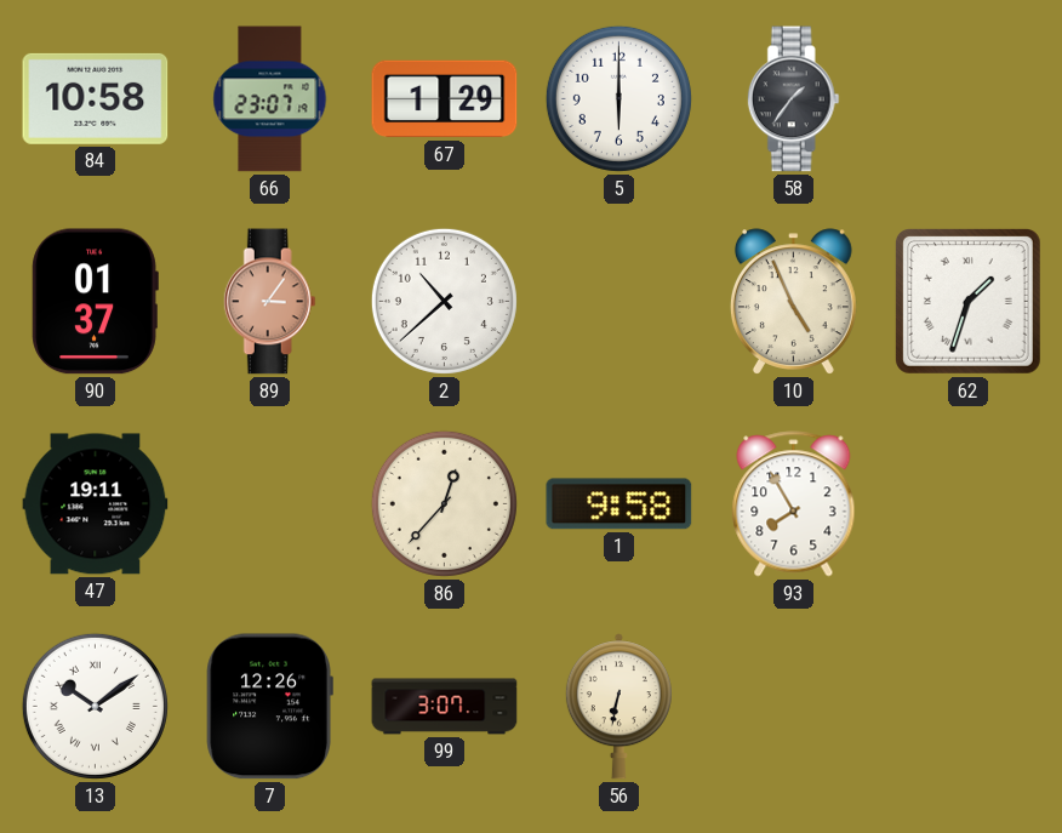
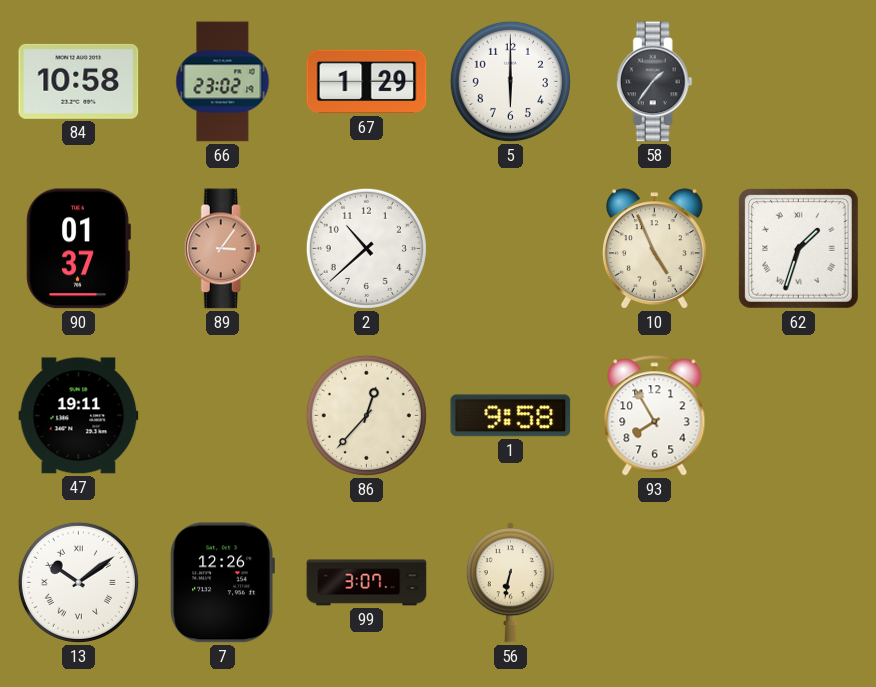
66: 23:07 -> 23:02 (223, 82)
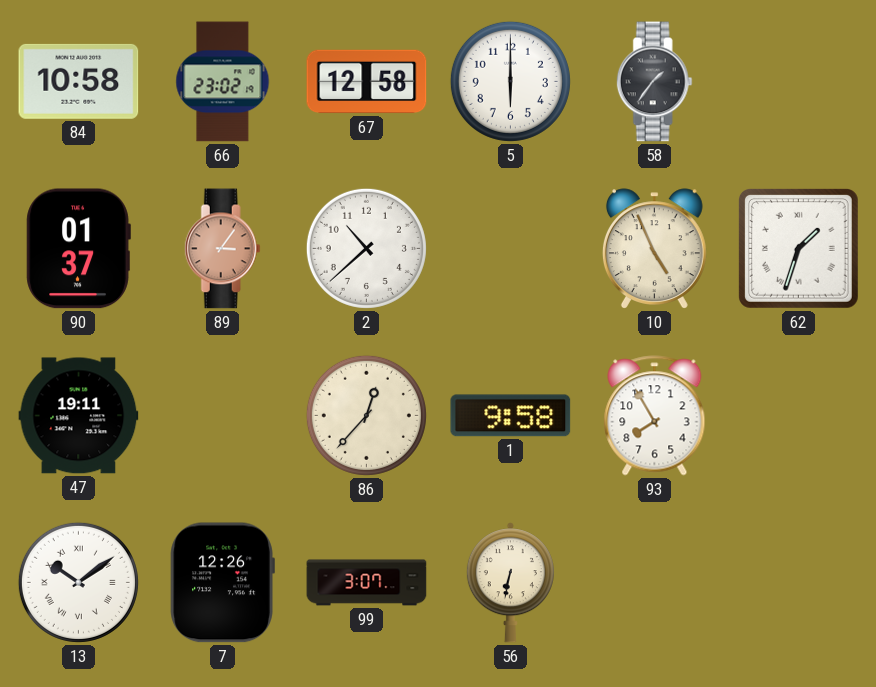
67: 1:29 -> 12:58 (367, 82)
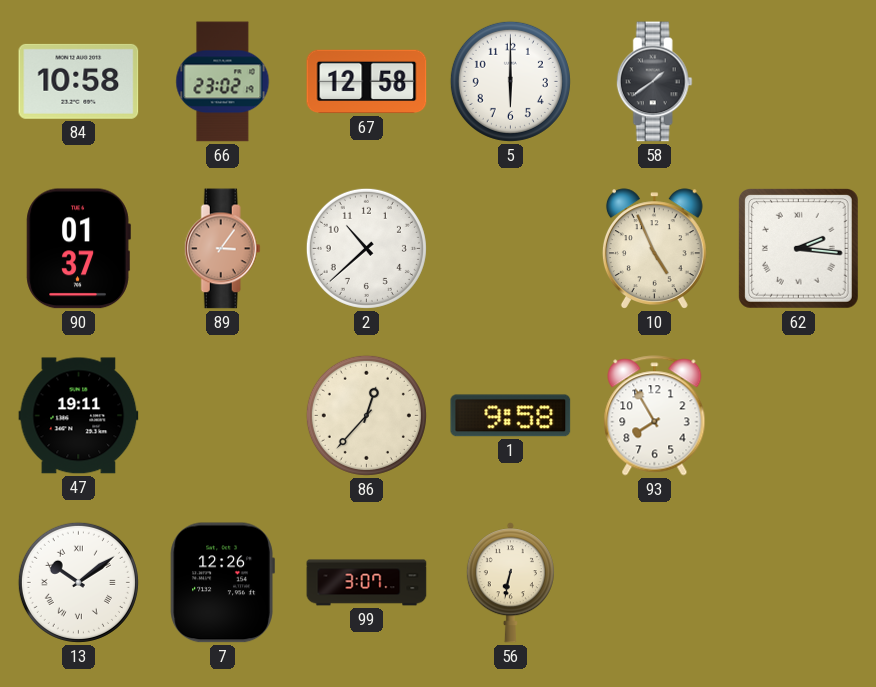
58: 1:36 -> 1:39 (654, 82)
62: 1:33 -> 2:16 (798, 248)
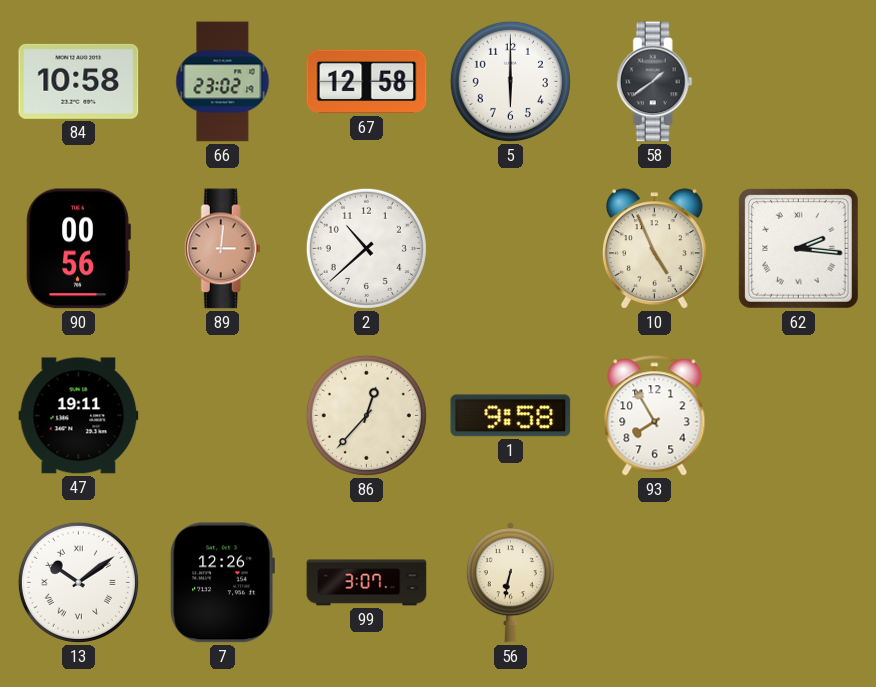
90: 01:37 -> 00:56 (78, 249)
89: 3:06 -> 3:01 (222, 249)
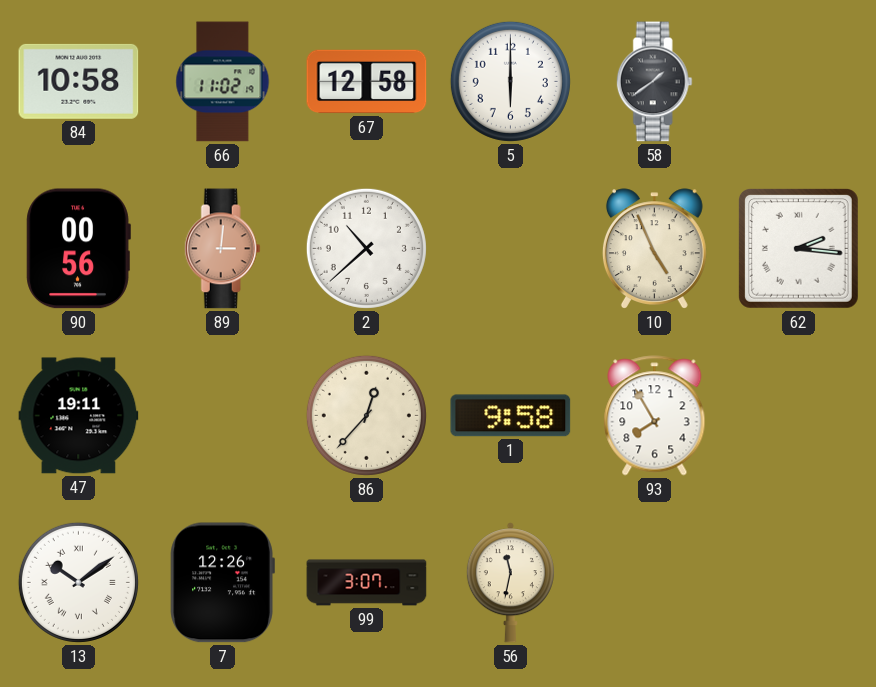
66: 23:02 -> 11:02 (223, 82)
56: 6:32 -> 11:32 (510, 583)
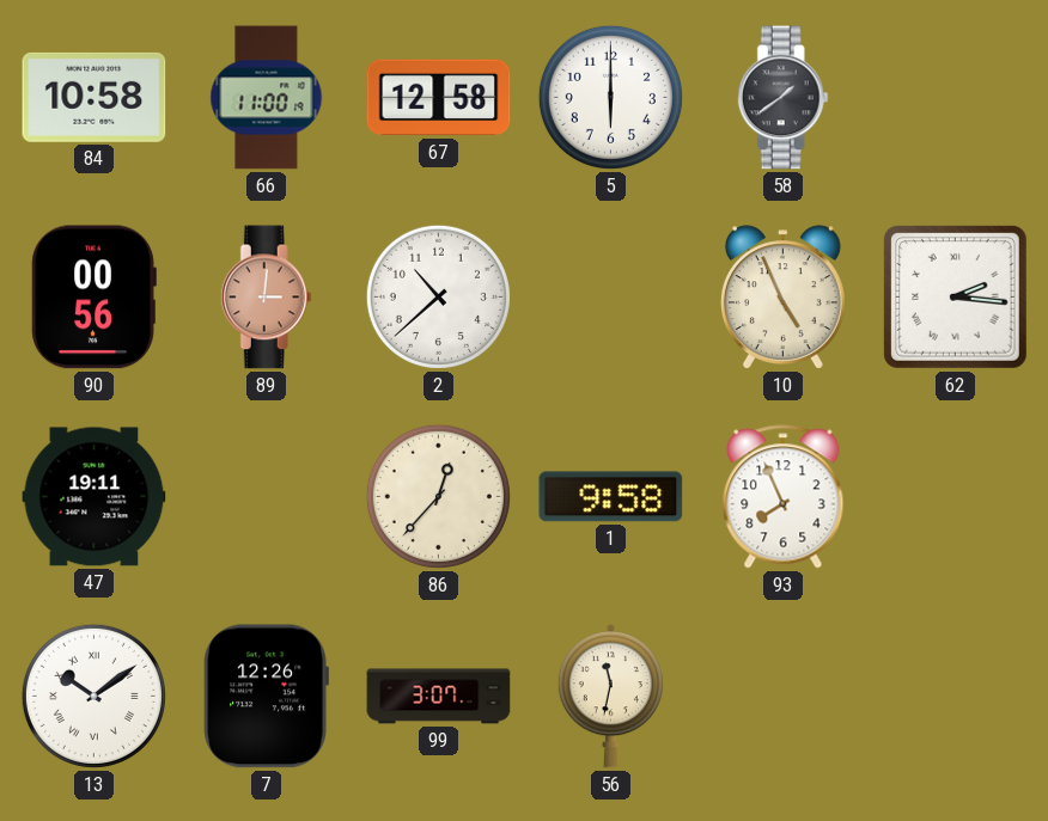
66: 11:02 -> 11:00 (267, 98)
93: 7:55 -> 7:56 (784, 497)
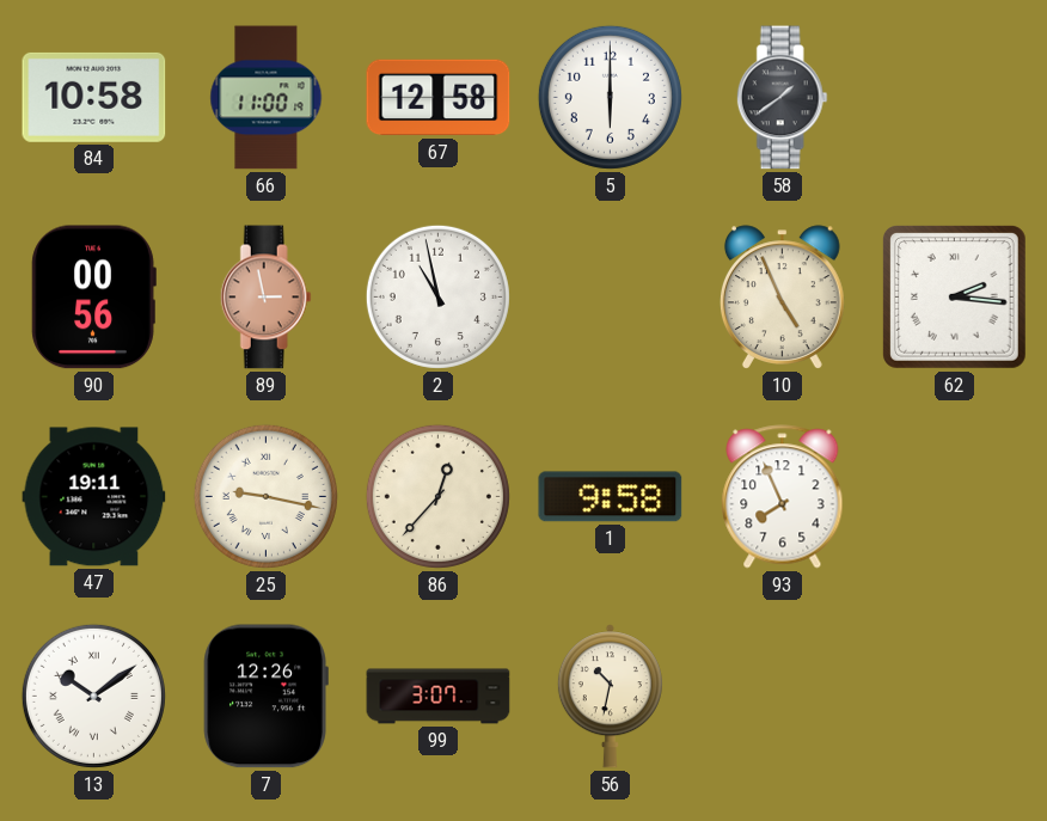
89: 3:01 -> 2:58 (265, 298)
2: 10:38 -> 10:58 (437, 296)
25: none -> 9:17 (265, 496)
56: 11:32 -> 10:32 (610, 697)
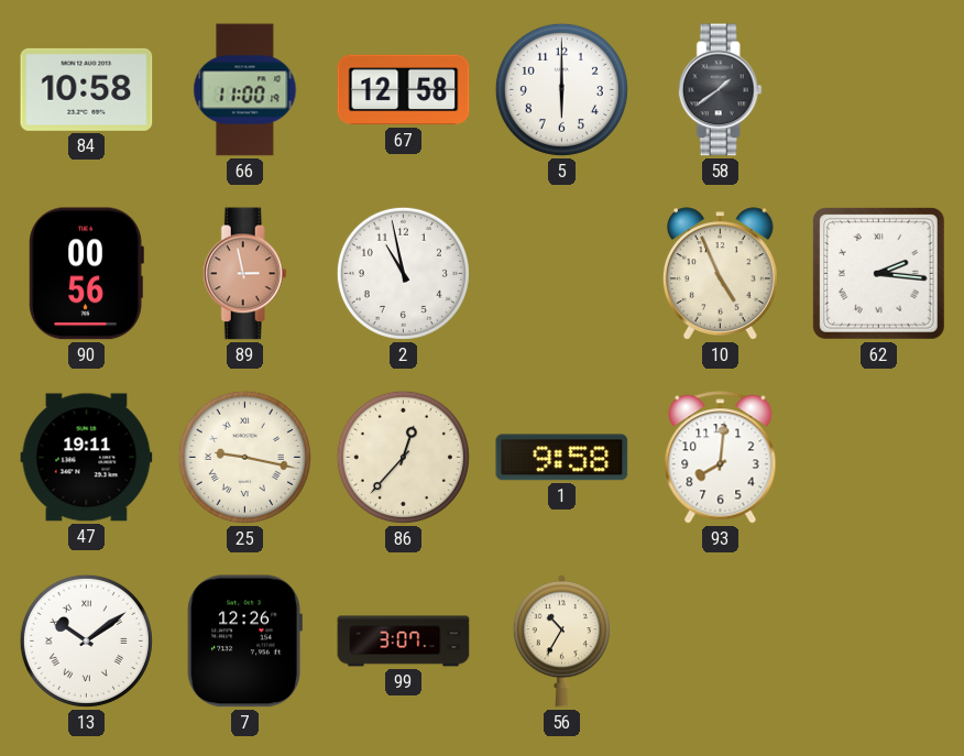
93: 7:56 -> 8:01 (721, 458)
56: 10:32 -> 10:35 (561, 642)
